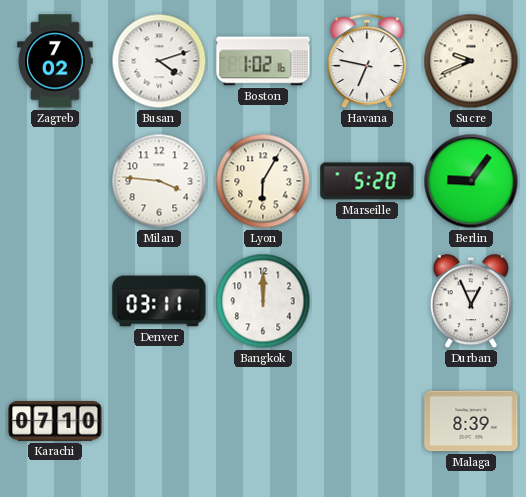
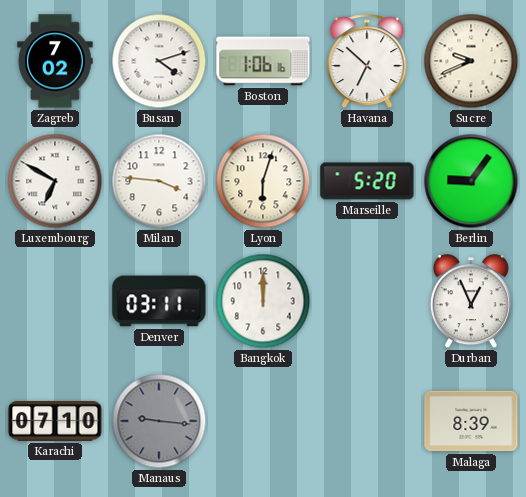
Boston: 1:02 -> 1:06 (263, 61)
Havana: 6:47 -> 6:52 (367, 61)
Luxembourg: none -> 6:50 (55, 181)
Lyon: 6:05 -> 6:03 (263, 181)
Manaus: none -> 9:16 (159, 421)
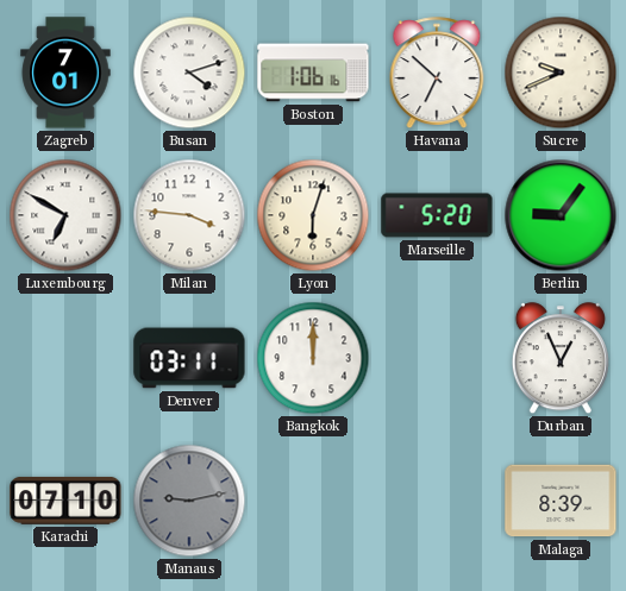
Zagreb: 7:02 -> 7:01 (65, 73)
Manaus: 9:16 -> 9:13 (189, 501)
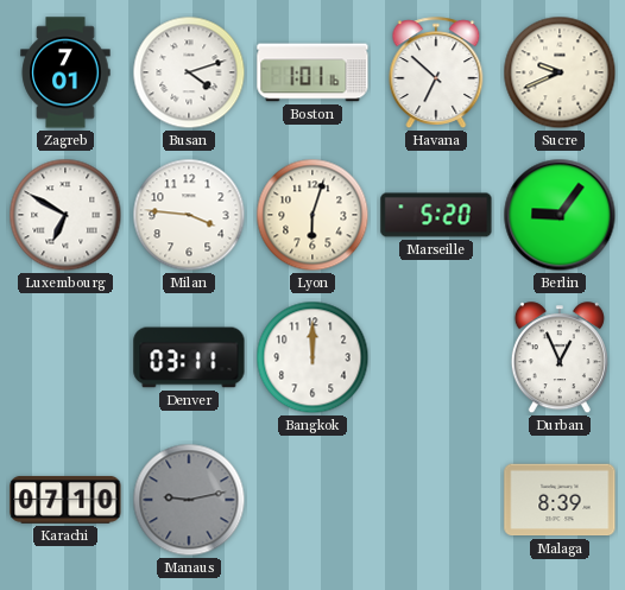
Boston: 1:06 -> 1:01 (312, 72)
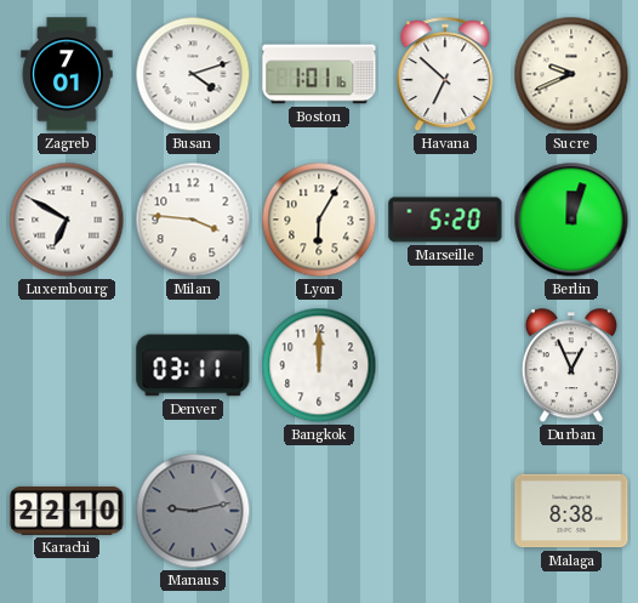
Lyon: 6:03 -> 6:05 (319, 220)
Berlin: 9:06 -> 12:03 (571, 220)
Karachi: 07:10 -> 22:10 (67, 511)
Malaga: 8:39 -> 8:38 (571, 511)
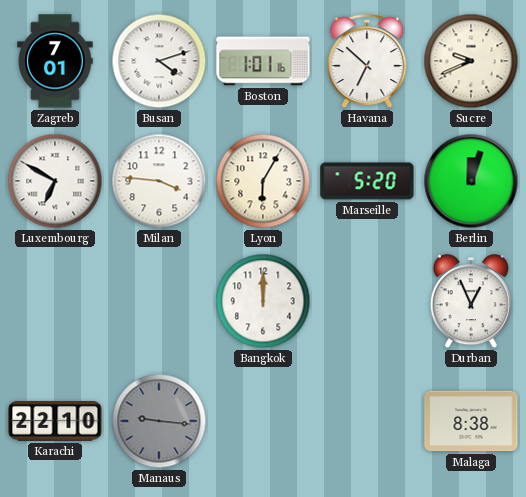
Denver: 03:11 -> none (193, 365)
Manaus: 9:13 -> 9:16 (159, 421)
